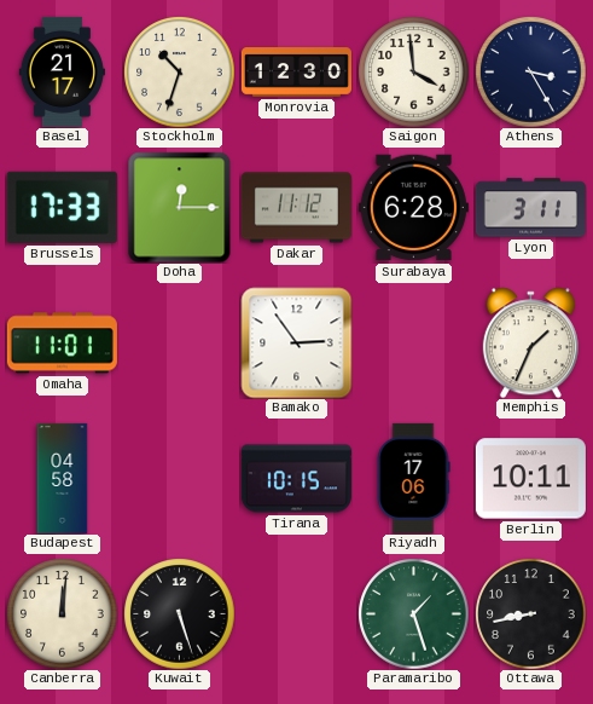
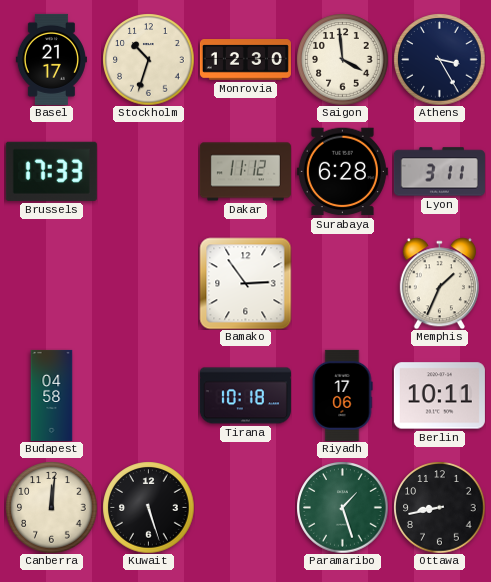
Doha: 12:15 -> none (180, 207)
Omaha: 11:01 -> none (62, 344)
Tirana: 10:15 -> 10:18 (245, 396)
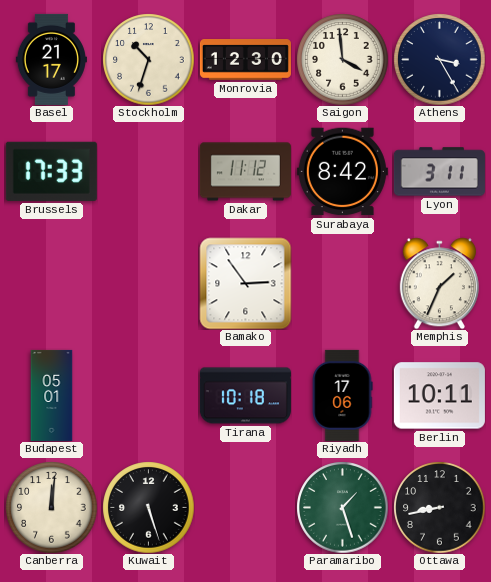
Surabaya: 6:28 -> 8:42 (342, 172)
Budapest: 04:58 -> 05:01 (52, 395)
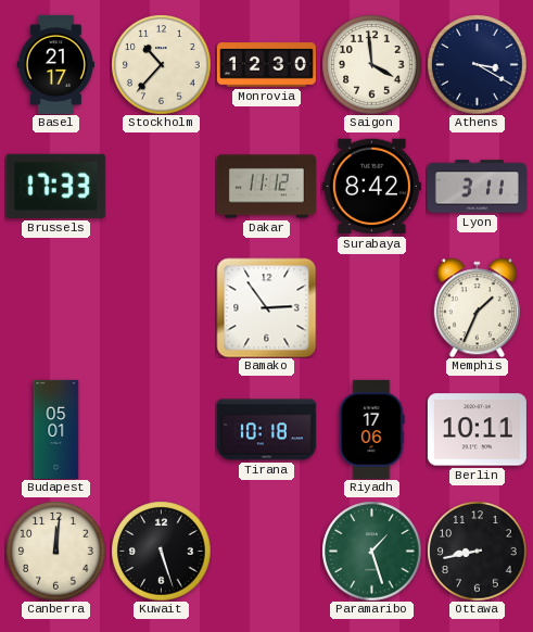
Stockholm: 10:33 -> 10:37 (161, 64)
Athens: 3:25 -> 3:20 (477, 64)
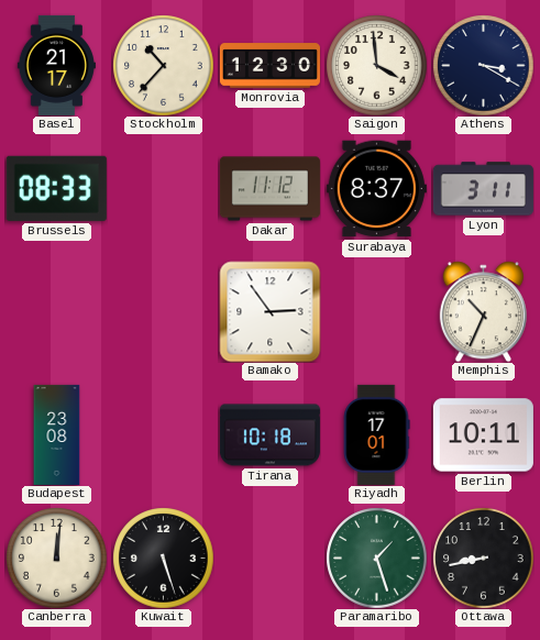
Brussels: 17:33 -> 08:33 (56, 188)
Surabaya: 8:42 -> 8:37 (376, 189)
Memphis: 1:34 -> 10:34 (483, 311)
Budapest: 05:01 -> 23:08 (57, 434)
Riyadh: 17:06 -> 17:01 (376, 434)
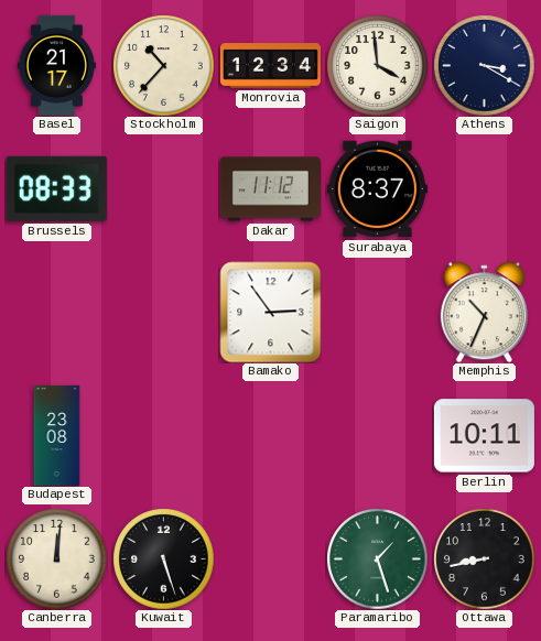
Monrovia: 12:30 -> 12:34 (270, 66)
Lyon: 3:11 -> none (483, 189)
Tirana: 10:18 -> none (269, 435)
Riyadh: 17:01 -> none (376, 434)
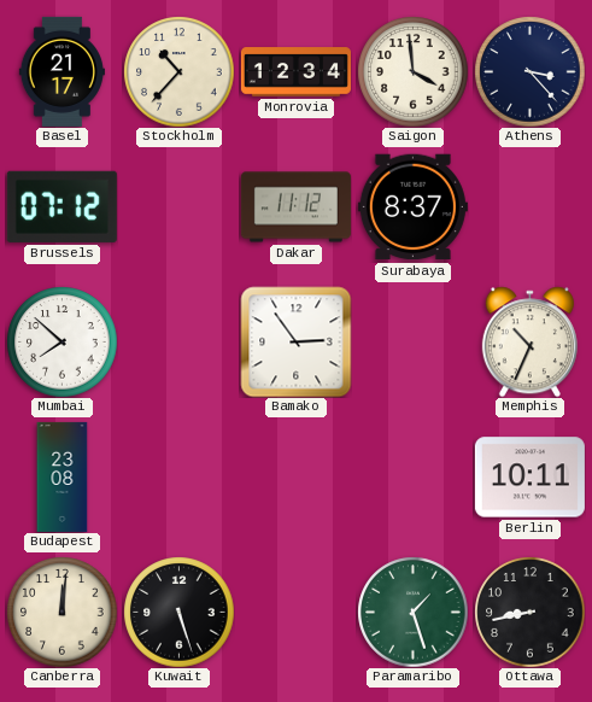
Athens: 3:20 -> 3:23 (529, 71)
Brussels: 08:33 -> 07:12 (61, 206)
Mumbai: none -> 7:52 (61, 341)
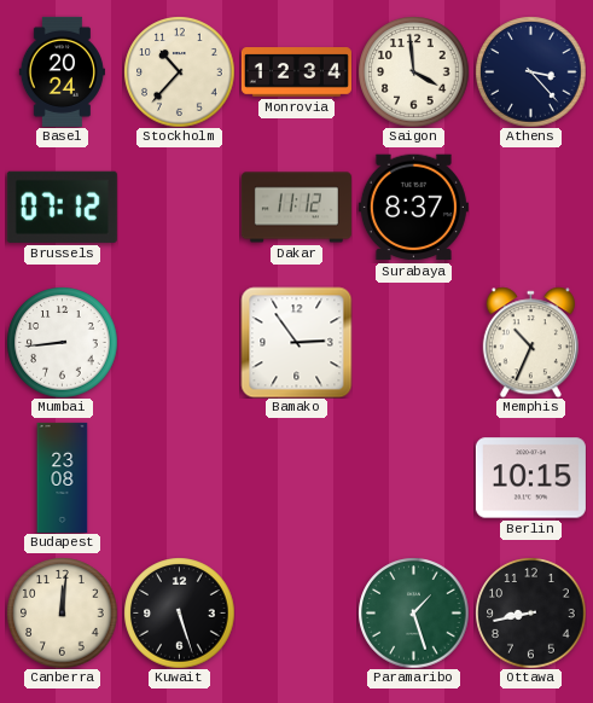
Basel: 21:17 -> 20:24 (62, 71)
Mumbai: 7:52 -> 8:44 (62, 342)
Berlin: 10:11 -> 10:15 (530, 478)
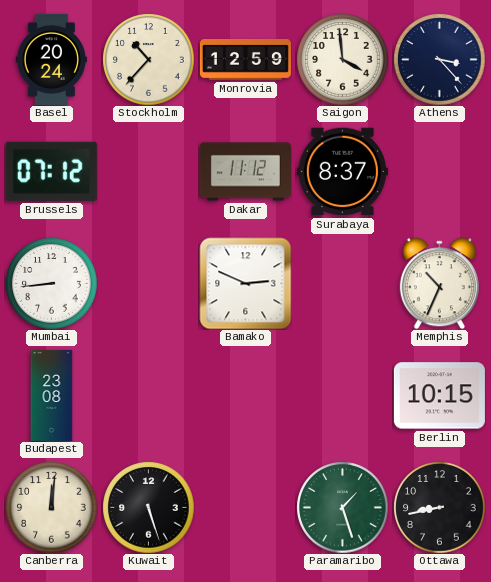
Monrovia: 12:34 -> 12:59 (245, 60)
Bamako: 2:54 -> 2:49 (245, 283)
